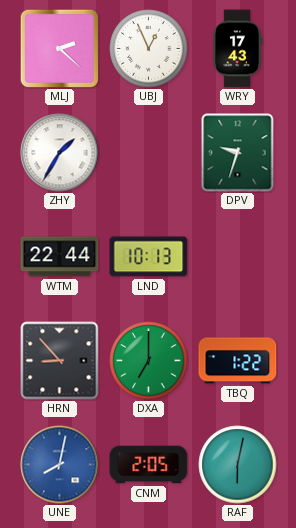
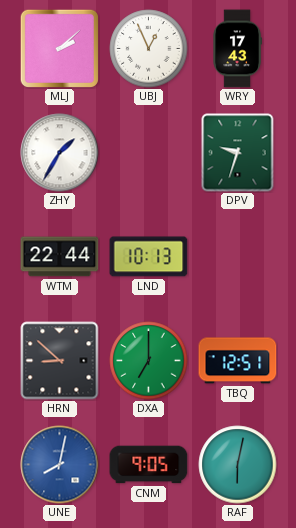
MLJ: 2:22 -> 2:08 (59, 48)
HRN: 8:53 -> 8:52 (60, 361)
TBQ: 1:22 -> 12:51 (238, 361)
CNM: 2:05 -> 9:05 (149, 465)
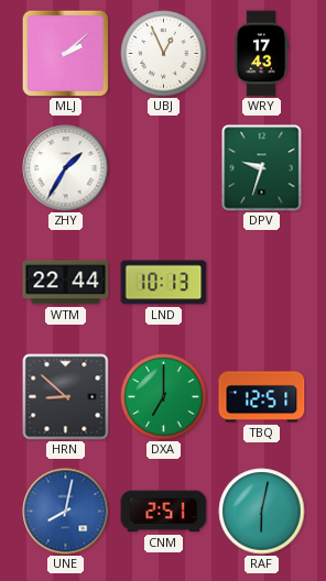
CNM: 9:05 -> 2:51 (164, 512)
